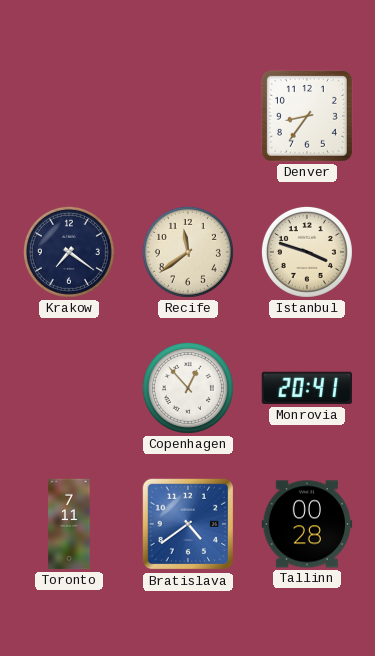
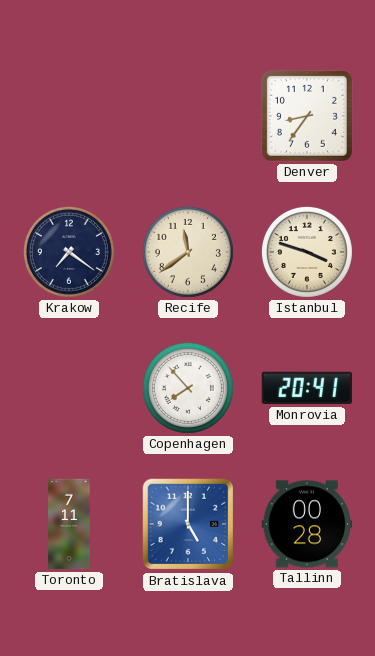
Copenhagen: 12:53 -> 7:53 (188, 388)
Bratislava: 4:39 -> 5:00 (188, 524)
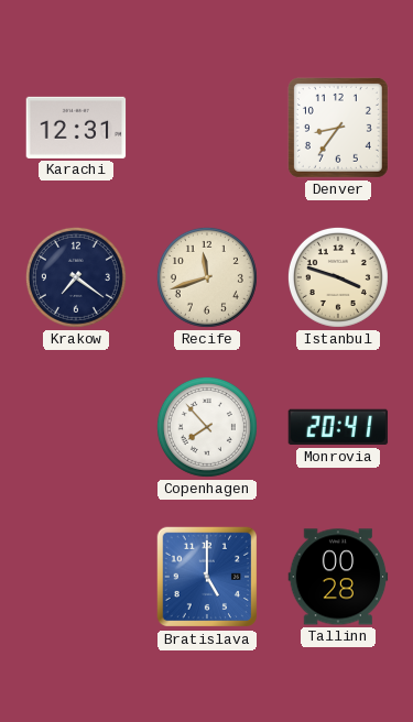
Karachi: none -> 12:31 (76, 128)
Recife: 11:39 -> 11:42 (207, 277)
Toronto: 7:11 -> none (69, 524)
